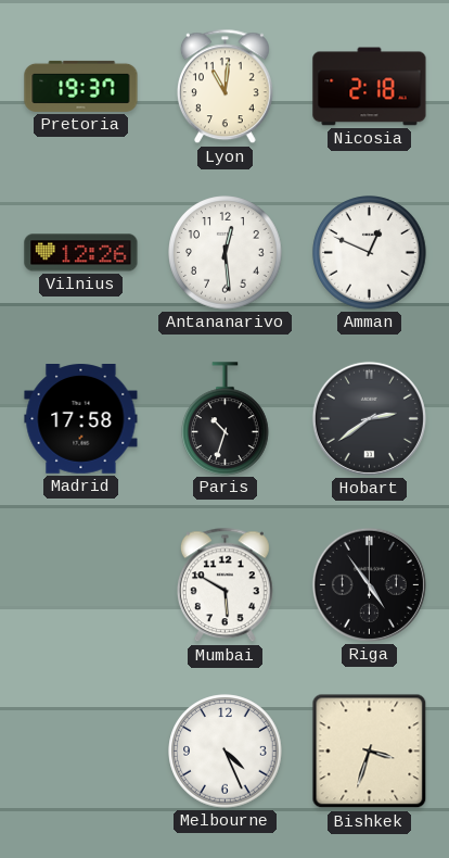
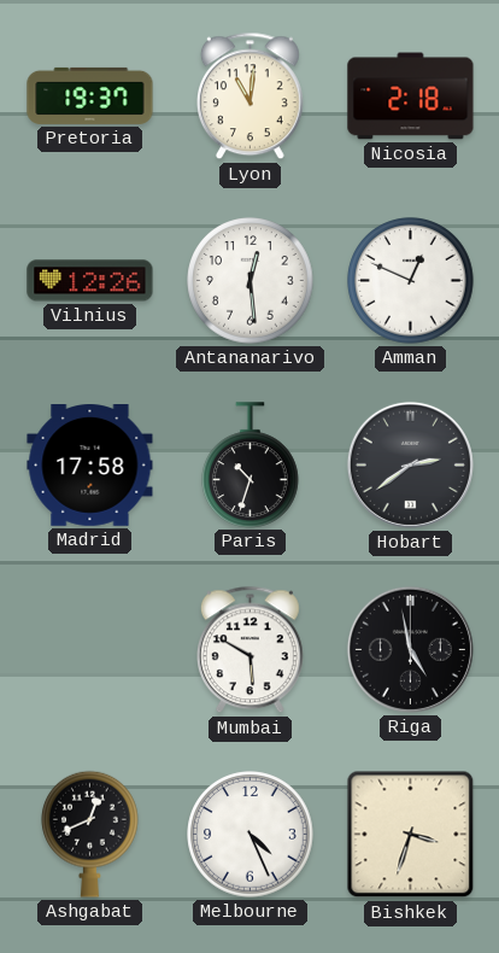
Riga: 4:54 -> 4:58 (410, 649)
Ashgabat: none -> 12:41 (90, 834)
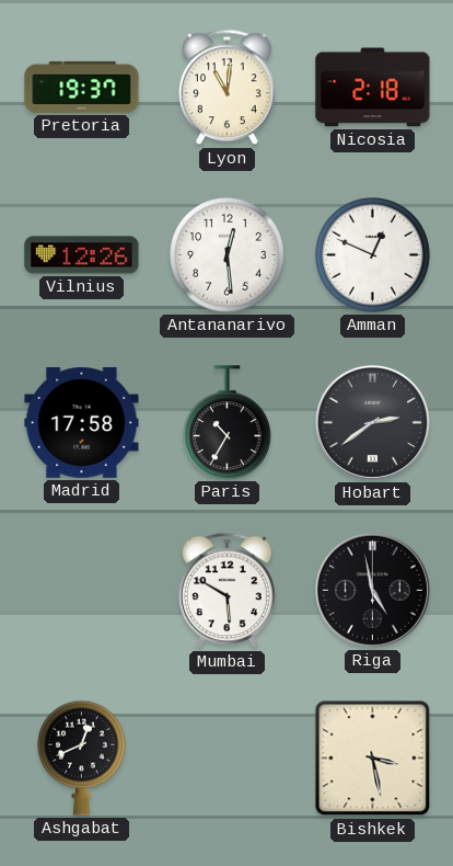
Paris: 10:33 -> 10:35 (228, 422)
Melbourne: 4:26 -> none (251, 835)
Bishkek: 3:33 -> 3:28 (373, 759)
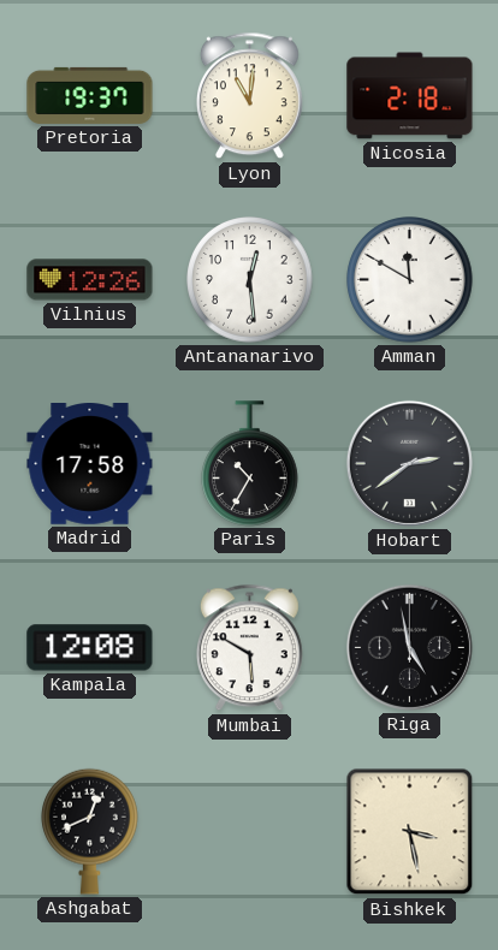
Amman: 12:49 -> 11:50 (410, 280)
Kampala: none -> 12:08 (90, 648)
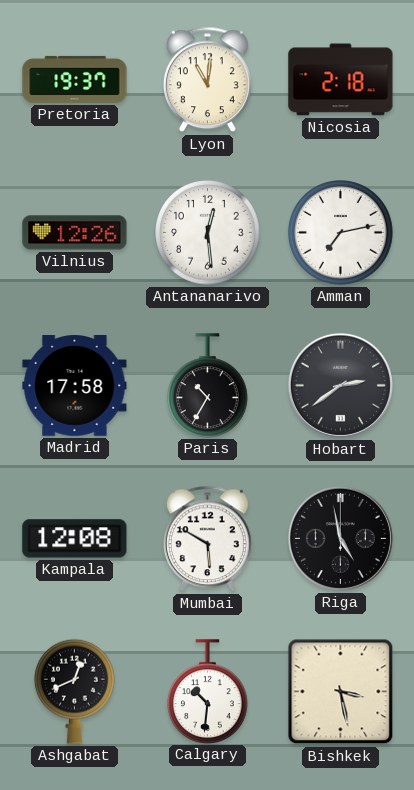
Amman: 11:50 -> 7:13 (341, 233)
Calgary: none -> 10:31 (208, 691)
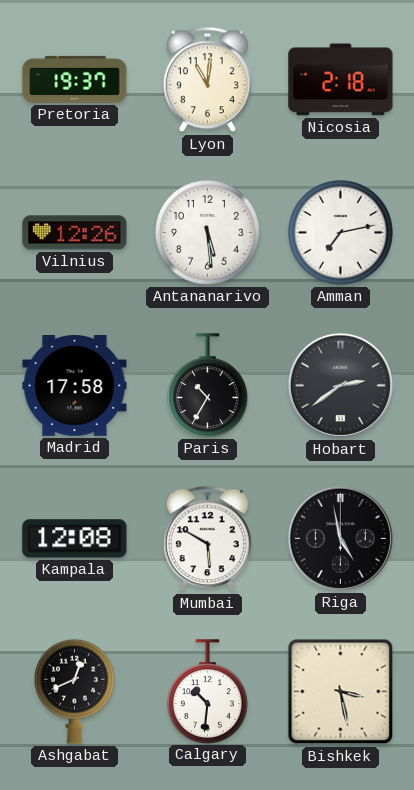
Antananarivo: 12:29 -> 5:29 (208, 233)
